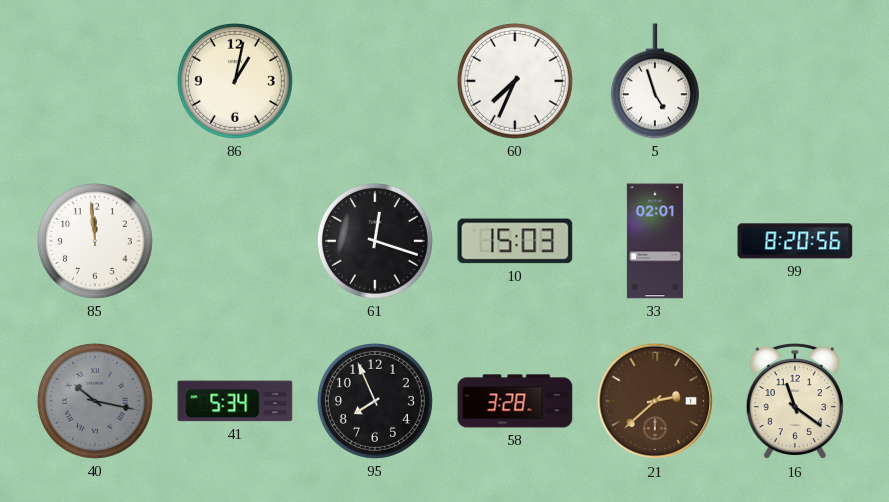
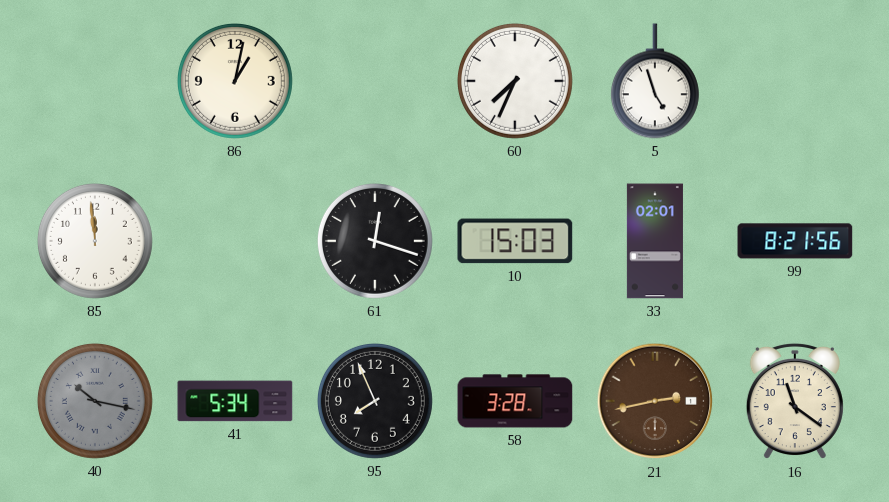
99: 8:20 -> 8:21 (795, 241)
21: 2:38 -> 2:43 (655, 401)
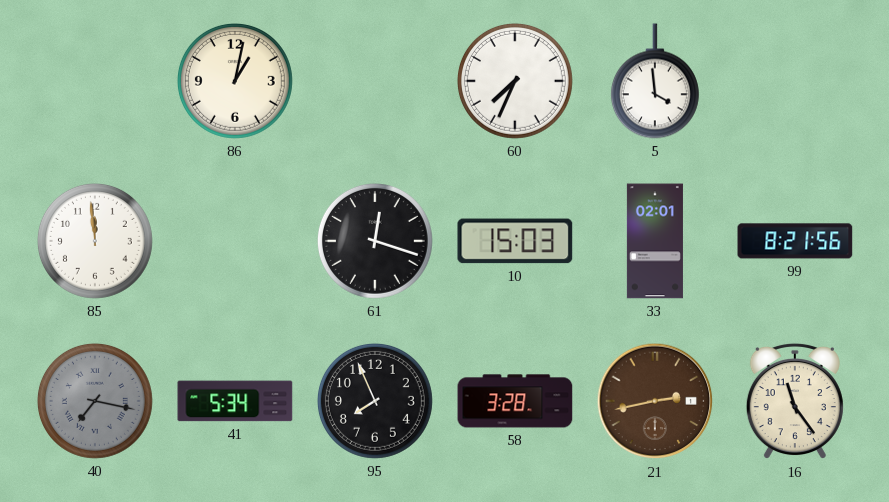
5: 4:57 -> 3:59 (655, 81)
40: 10:17 -> 7:17 (95, 401)
16: 11:21 -> 11:24 (795, 401)
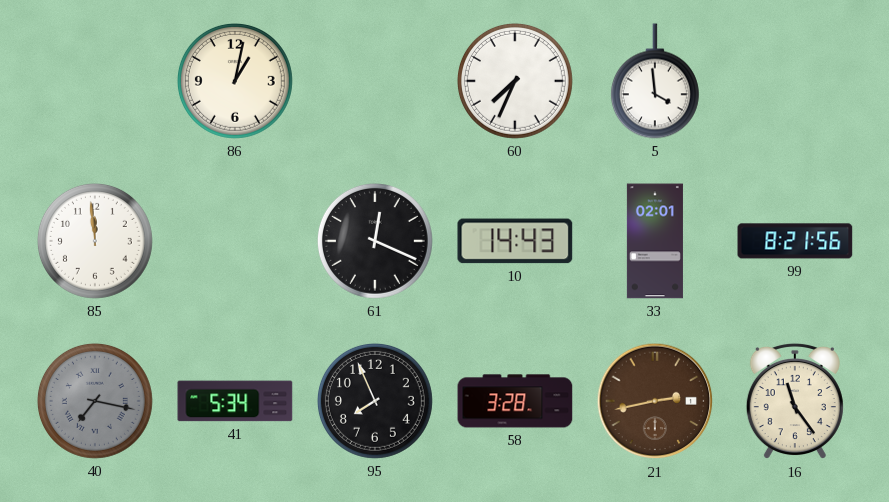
61: 12:18 -> 12:19 (375, 241)
10: 15:03 -> 14:43 (515, 241)
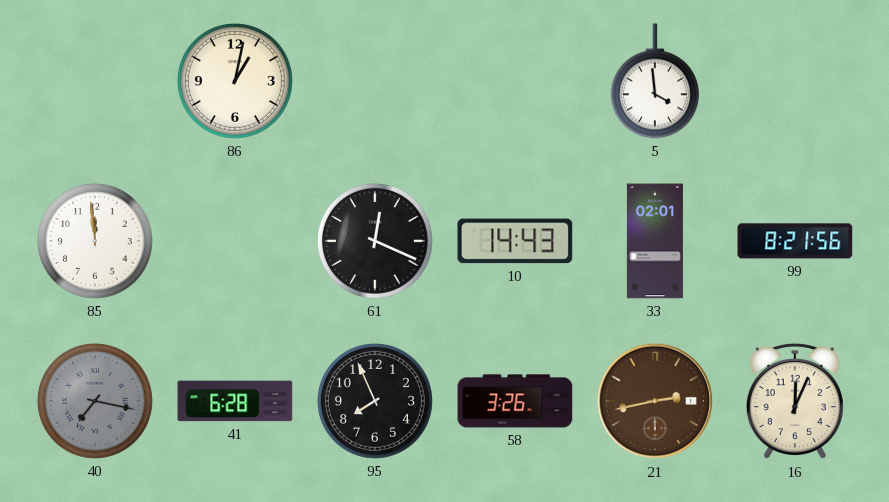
60: 7:34 -> none (515, 81)
41: 5:34 -> 6:28 (235, 401)
58: 3:28 -> 3:26 (515, 401)
16: 11:24 -> 12:04 (795, 401)
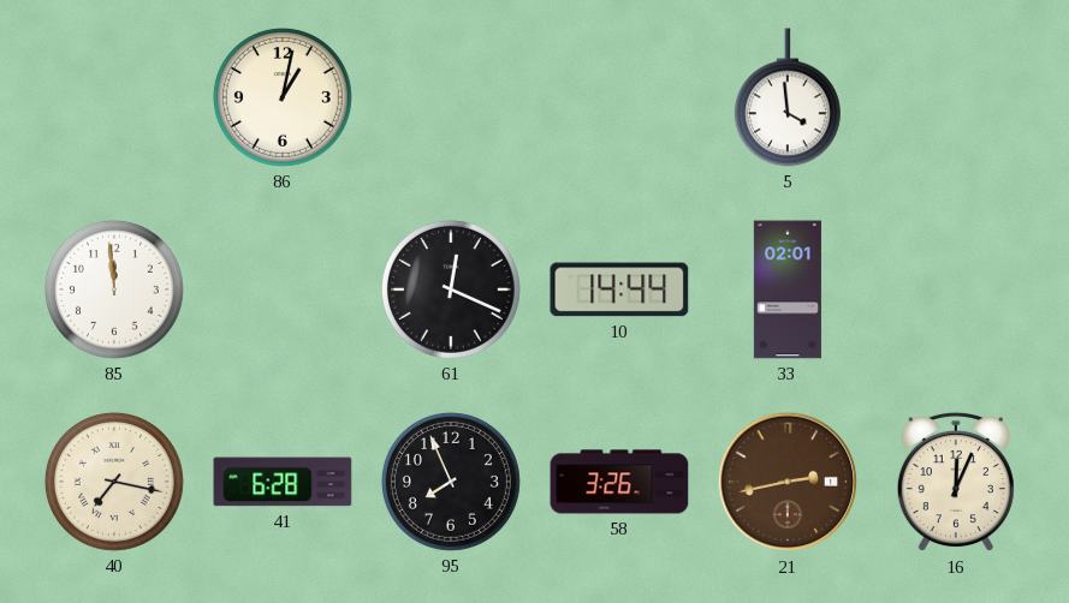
10: 14:43 -> 14:44 (619, 289)
99: 8:21 -> none (795, 241)
40 dial: grey -> cream (114, 482)
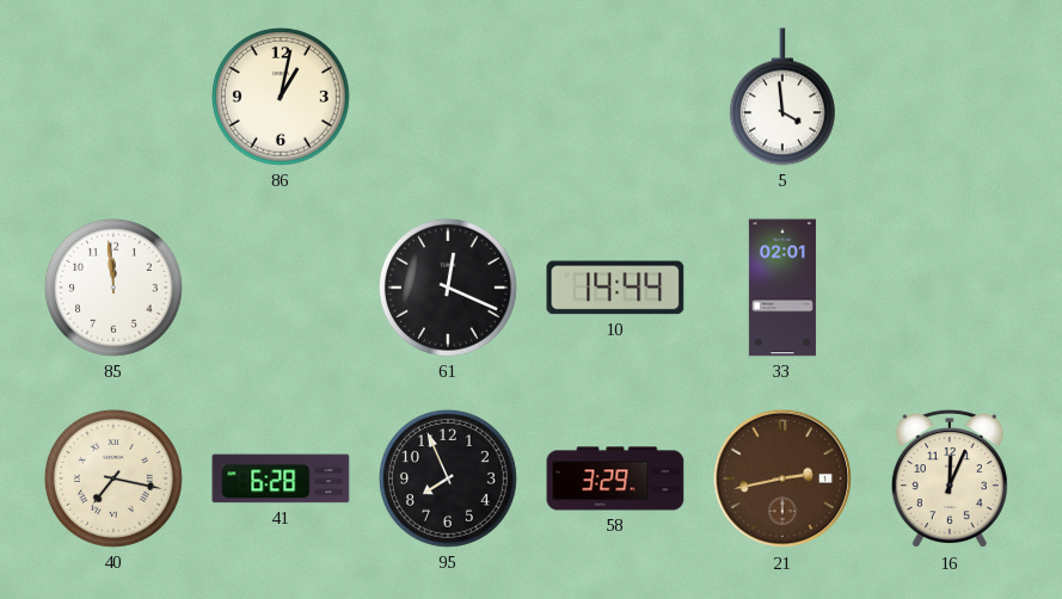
58: 3:26 -> 3:29 (615, 478)
